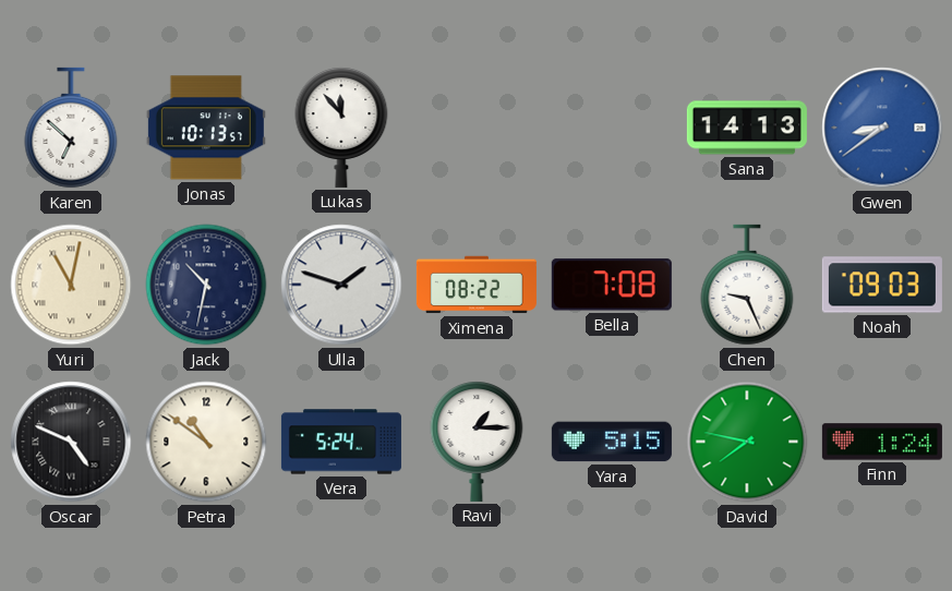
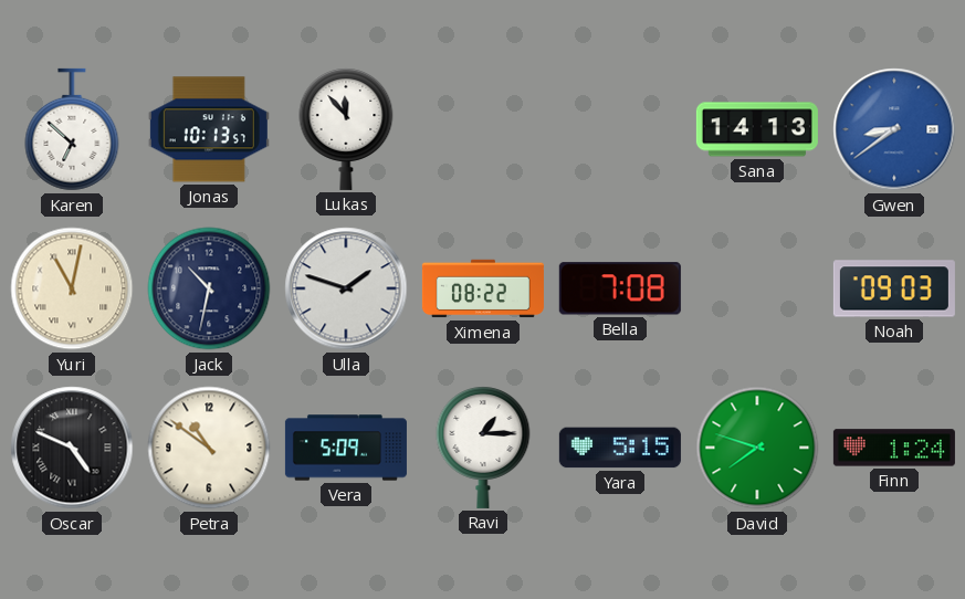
Chen: 9:26 -> none (747, 285)
Vera: 5:24 -> 5:09 (346, 448)
David: 7:47 -> 7:48 (757, 448)
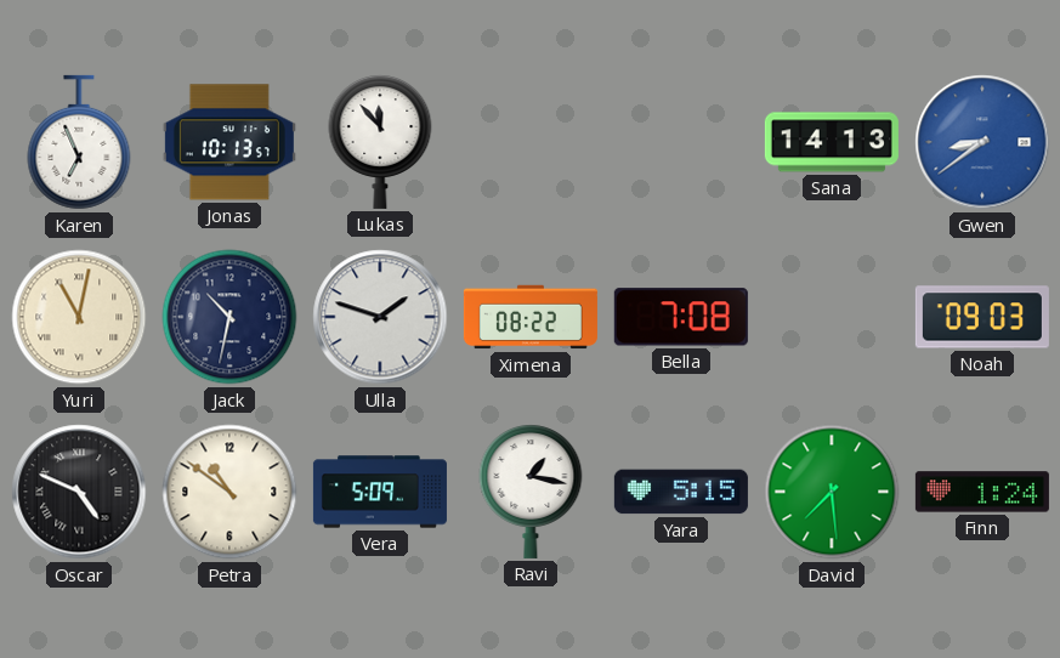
Karen: 6:52 -> 6:56 (79, 142)
Ravi: 1:15 -> 1:17 (531, 492)
David: 7:48 -> 7:29 (832, 492)
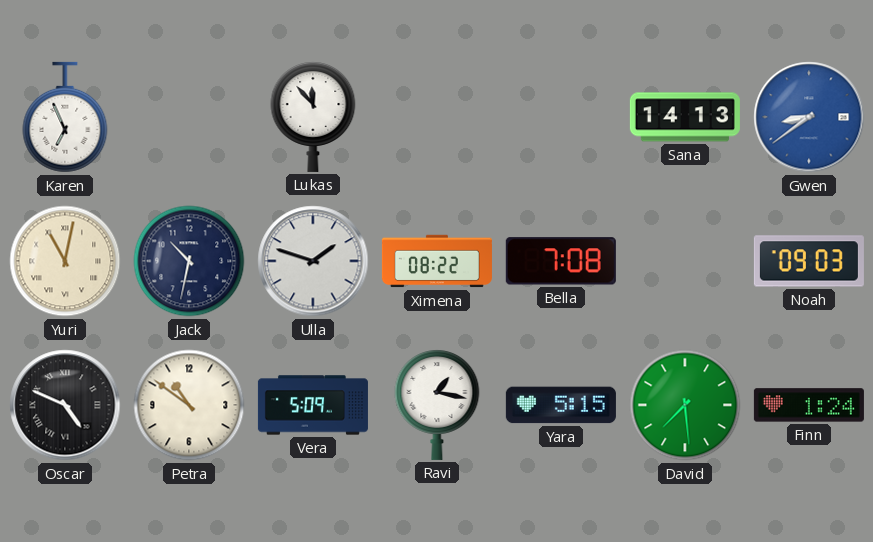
Jonas: 10:13 -> none (229, 142)
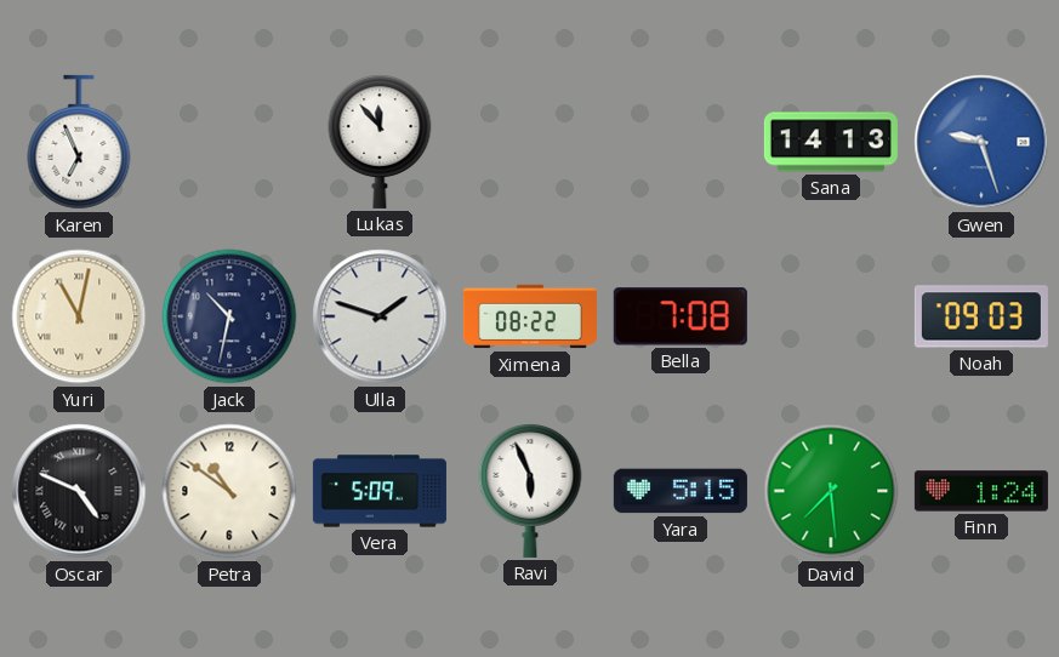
Gwen: 8:39 -> 9:27 (981, 142)
Ravi: 1:17 -> 5:56 (530, 491)
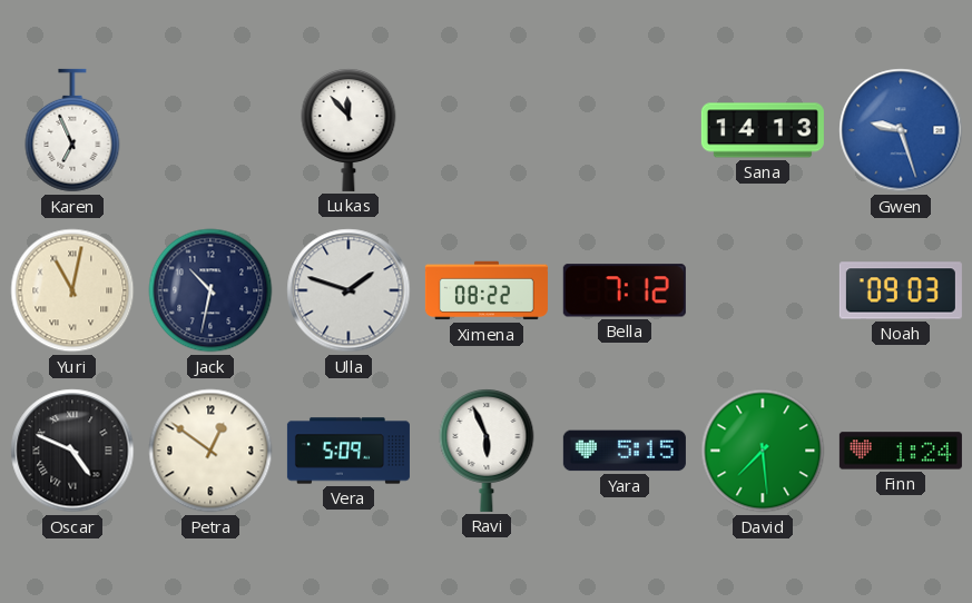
Bella: 7:08 -> 7:12 (625, 290)
Petra: 10:51 -> 12:51 (210, 451)
